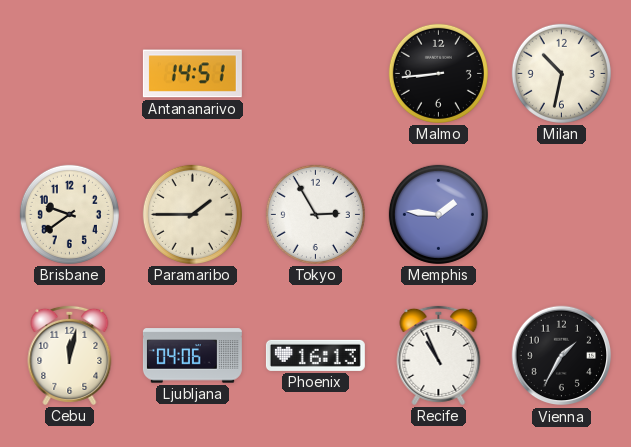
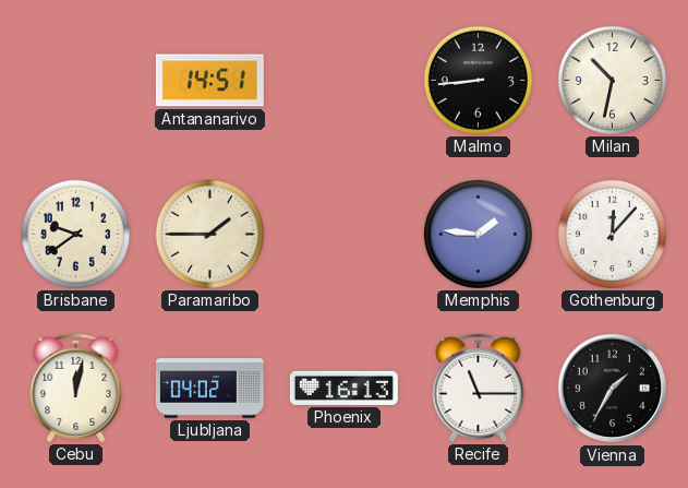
Tokyo: 2:55 -> none (315, 214)
Gothenburg: none -> 12:07 (612, 234)
Ljubljana: 04:06 -> 04:02 (209, 389)
Recife: 10:56 -> 11:15 (479, 388)
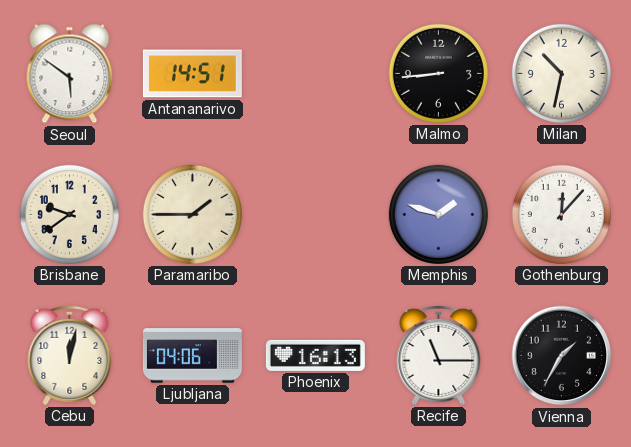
Seoul: none -> 5:51 (70, 74)
Memphis: 1:46 -> 1:48 (438, 214)
Ljubljana: 04:02 -> 04:06 (192, 356)
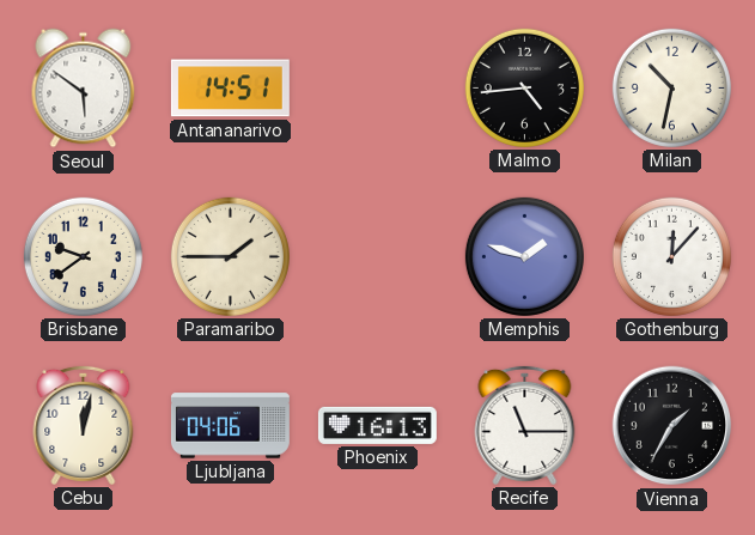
Malmo: 8:44 -> 4:44 (524, 87)
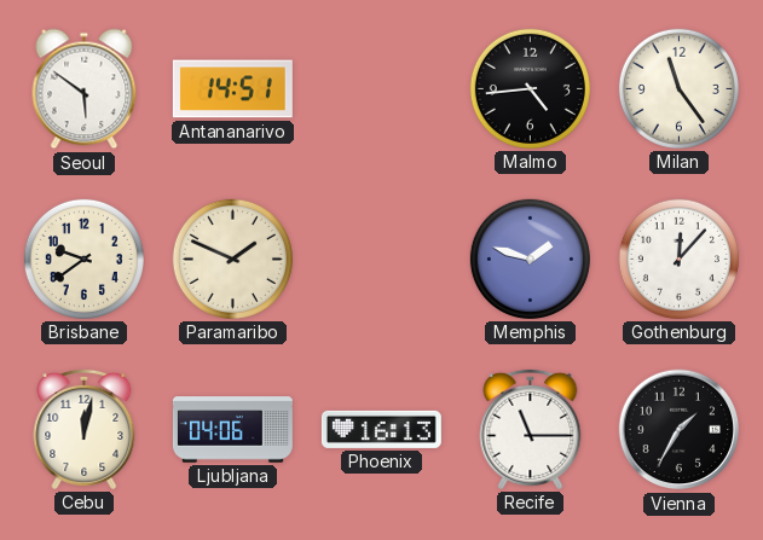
Milan: 10:32 -> 11:24 (678, 88)
Paramaribo: 1:45 -> 1:49 (232, 259)
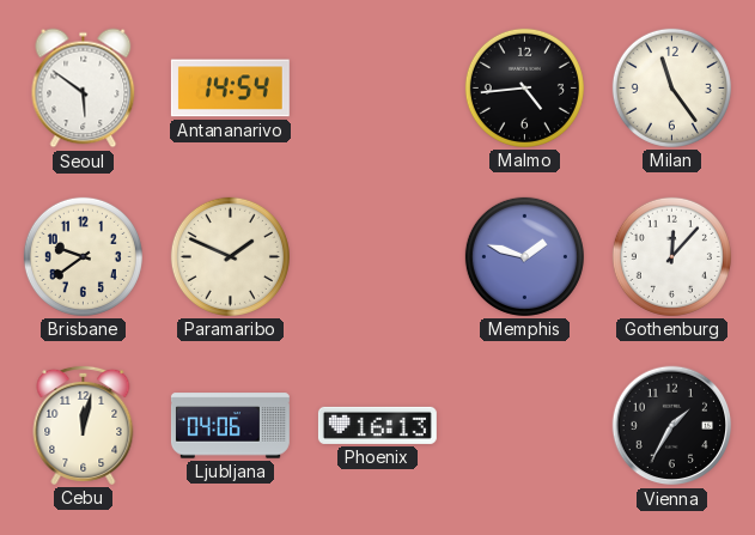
Antananarivo: 14:51 -> 14:54 (230, 89)
Recife: 11:15 -> none (531, 429)
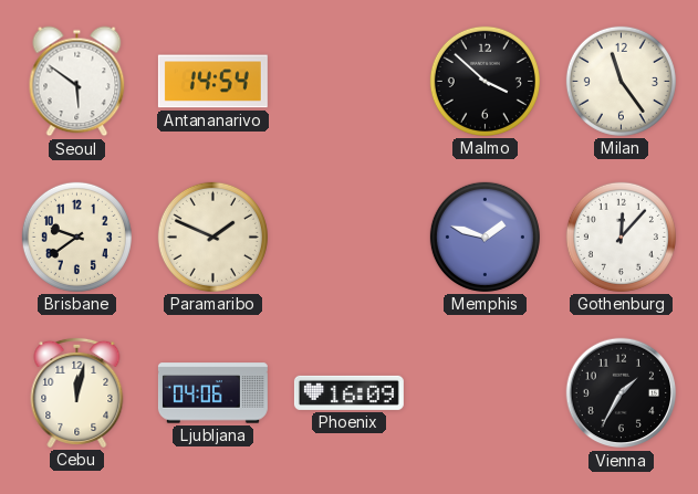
Malmo: 4:44 -> 3:52 (485, 81)
Phoenix: 16:13 -> 16:09 (348, 392)
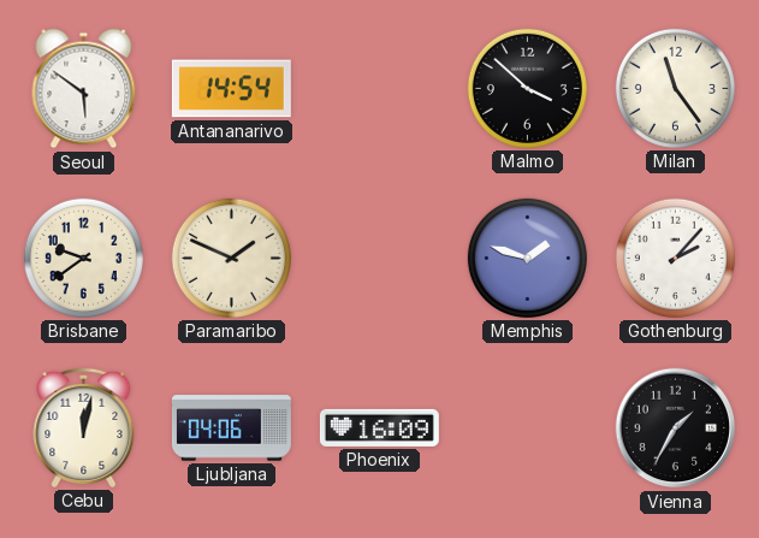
Gothenburg: 12:07 -> 2:07 (675, 258)
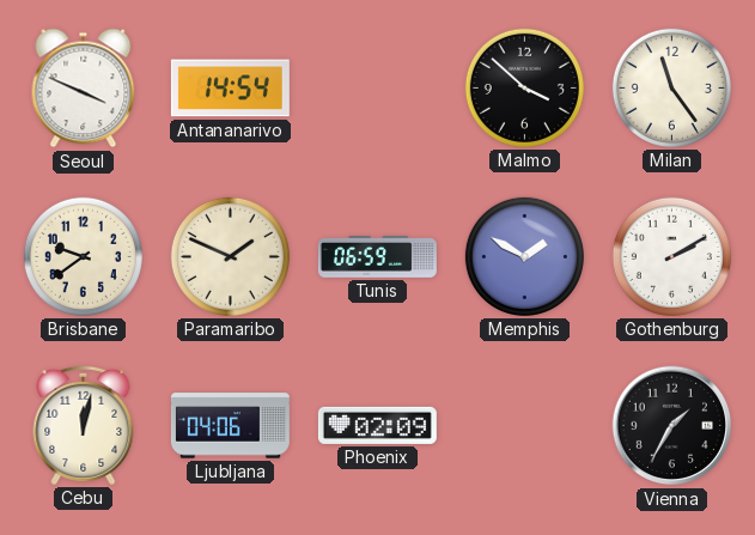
Seoul: 5:51 -> 3:49 (84, 89)
Tunis: none -> 06:59 (377, 257)
Memphis: 1:48 -> 1:50 (524, 256)
Gothenburg: 2:07 -> 2:10 (671, 256)
Phoenix: 16:09 -> 02:09 (377, 425)
